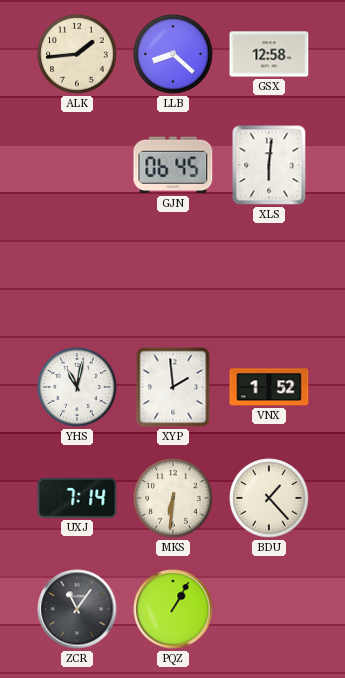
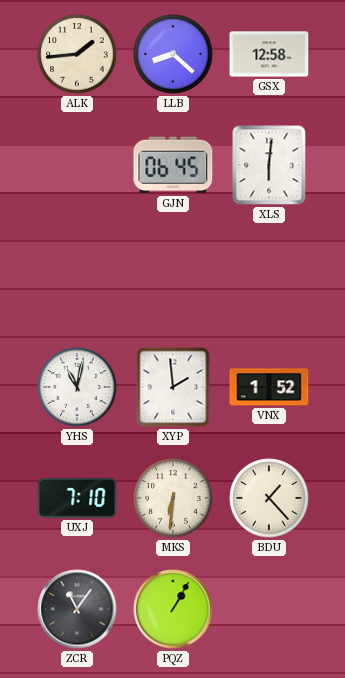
UXJ: 7:14 -> 7:10 (77, 498)
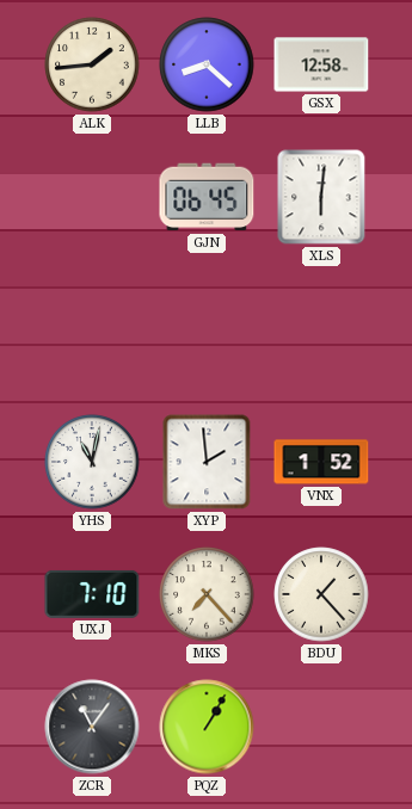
MKS: 6:31 -> 7:23 (207, 594)
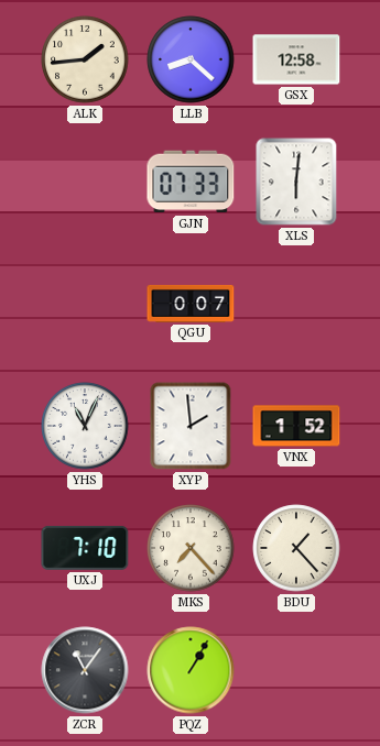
GJN: 06:45 -> 07:33 (191, 182)
QGU: none -> 0:07 (191, 304)
YHS: 11:02 -> 11:04 (85, 426)
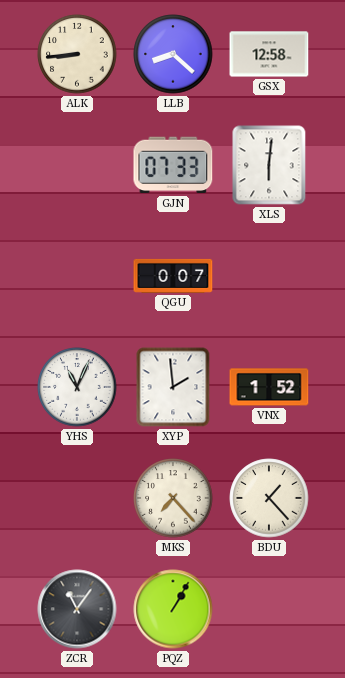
ALK: 1:44 -> 8:44 (77, 54)
UXJ: 7:10 -> none (85, 548)
